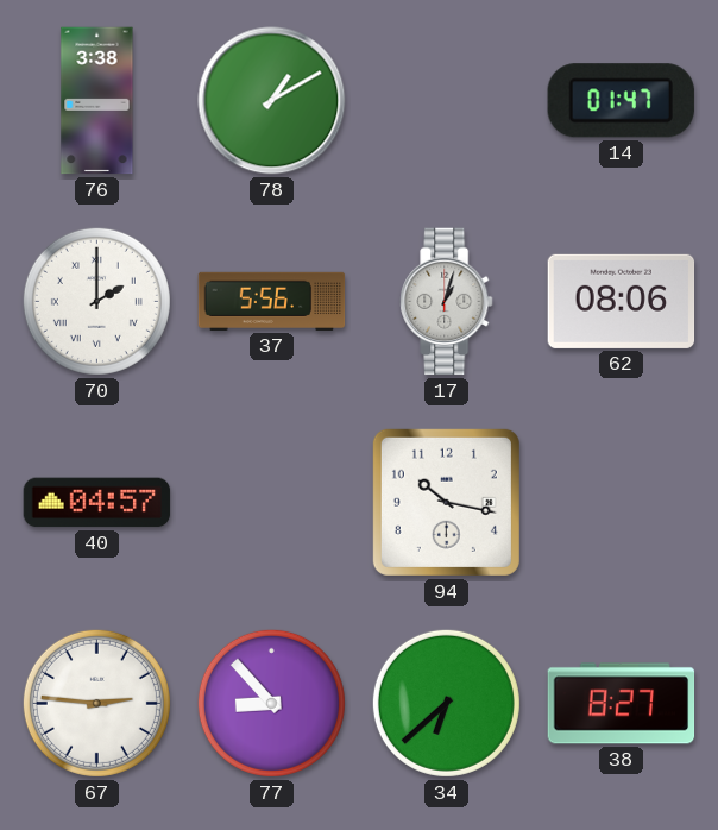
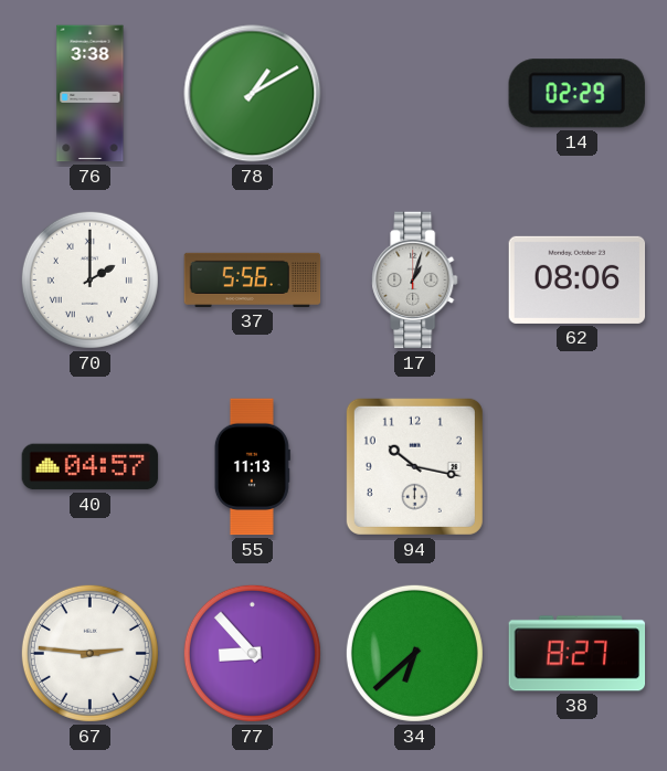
14: 01:47 -> 02:29 (576, 94)
55: none -> 11:13 (252, 467)
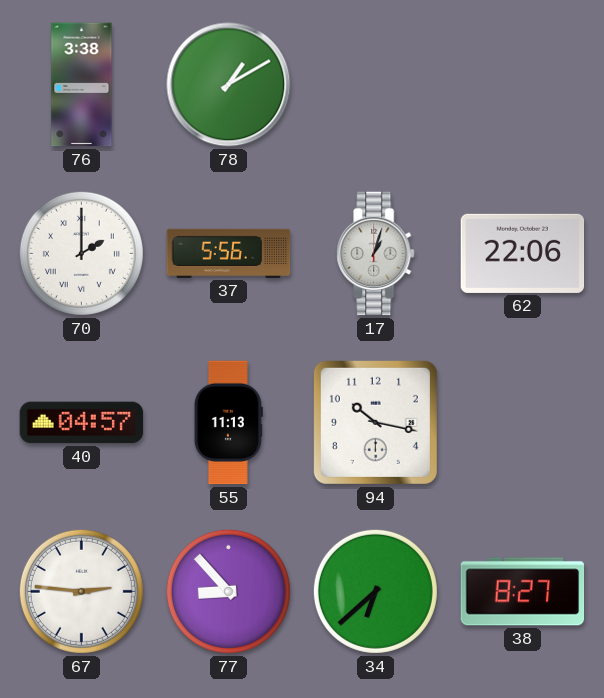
14: 02:29 -> none (576, 94)
62: 08:06 -> 22:06 (523, 253)
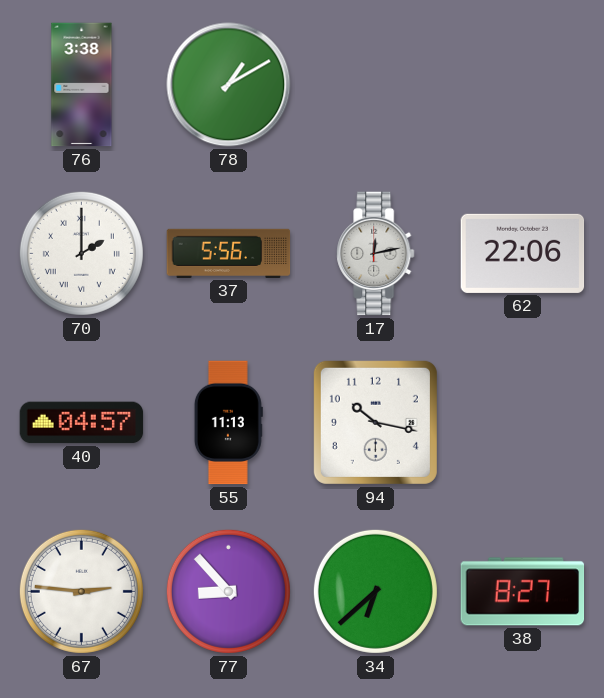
17: 1:03 -> 12:13 (376, 254)
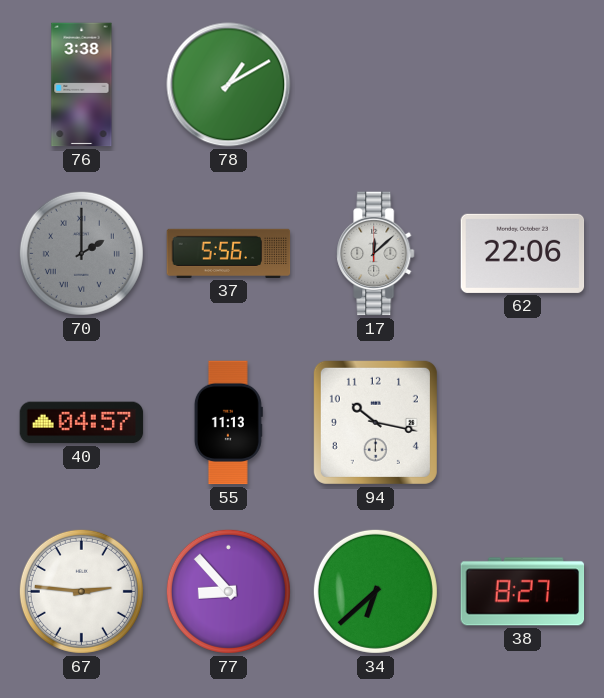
70 dial: white -> grey (81, 253)
17: 12:13 -> 12:08 (376, 254)
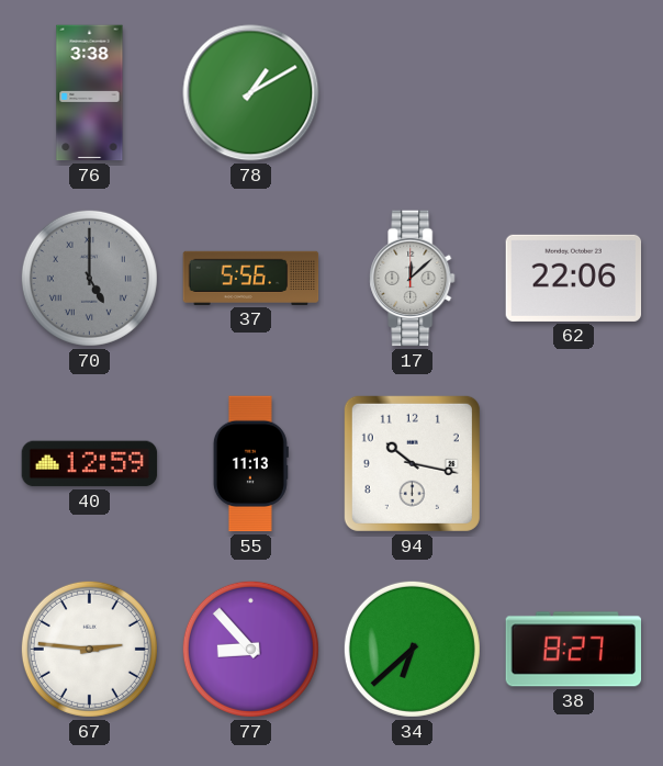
70: 2:00 -> 5:00 (89, 278)
40: 04:57 -> 12:59 (90, 464)
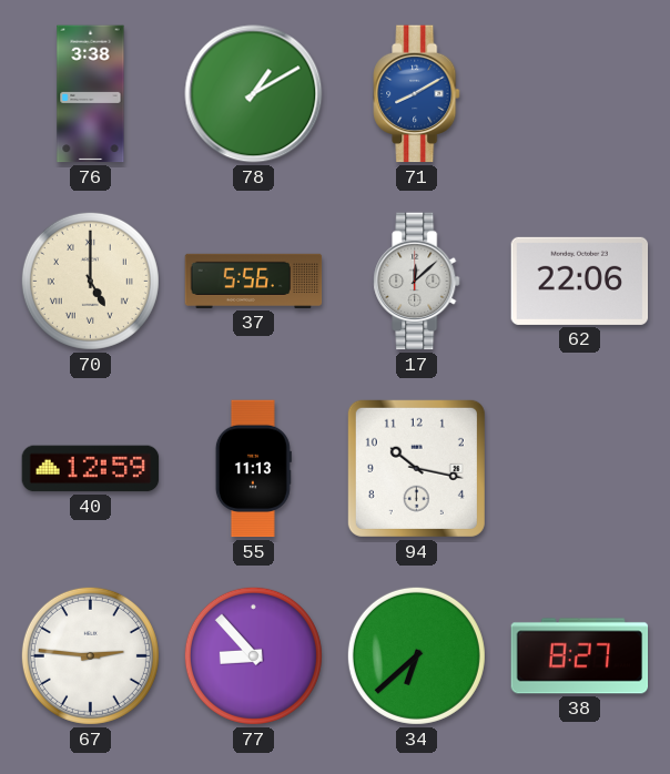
71: none -> 8:10 (417, 94)
70 dial: grey -> cream (90, 281)
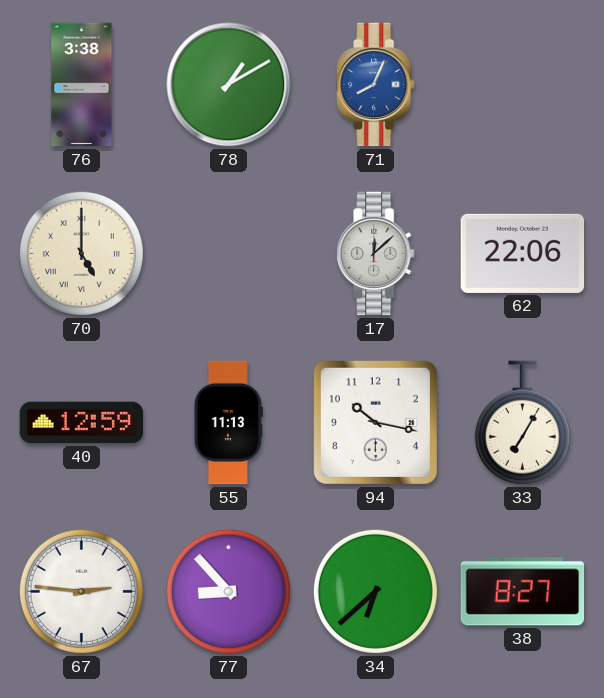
71: 8:10 -> 8:04 (376, 85)
37: 5:56 -> none (254, 281)
33: none -> 7:05 (522, 423)
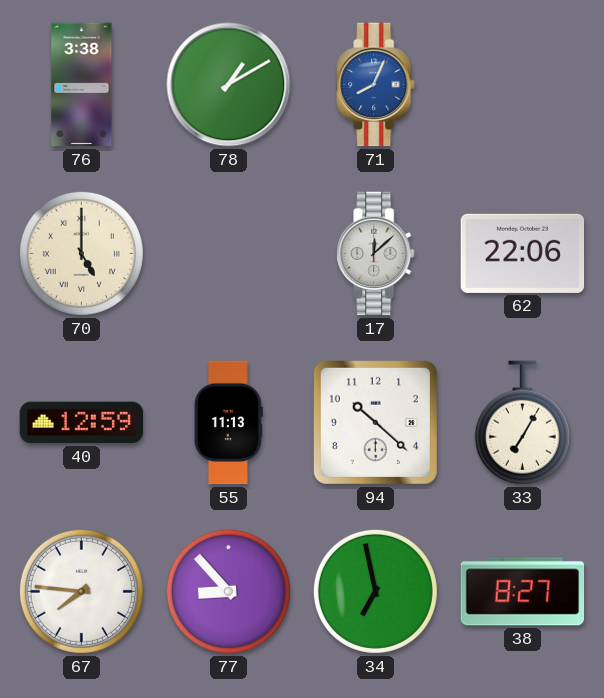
94: 10:17 -> 10:22 (375, 422)
67: 2:46 -> 7:46 (81, 591)
34: 6:38 -> 6:58 (375, 591)
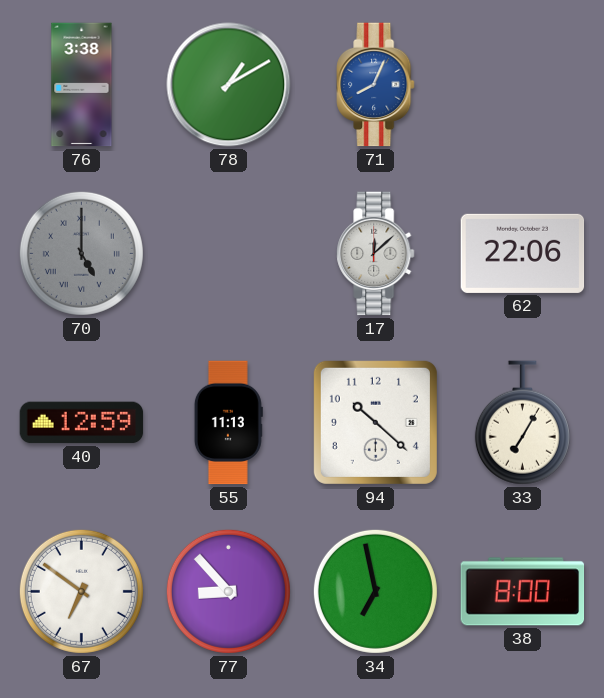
70 dial: cream -> grey (81, 253)
67: 7:46 -> 6:51 (81, 591)
38: 8:27 -> 8:00 (523, 592)
